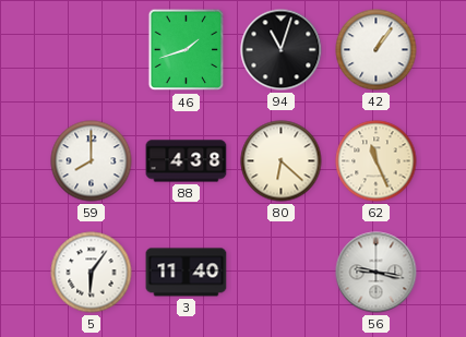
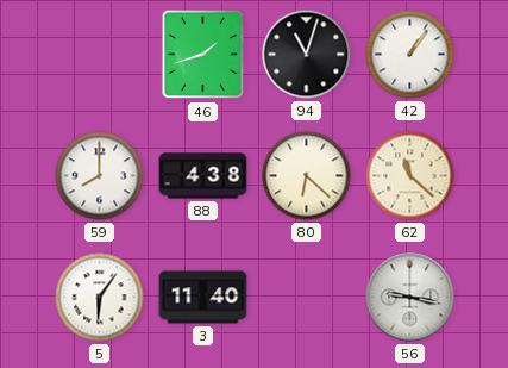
62: 11:26 -> 11:22 (410, 176)
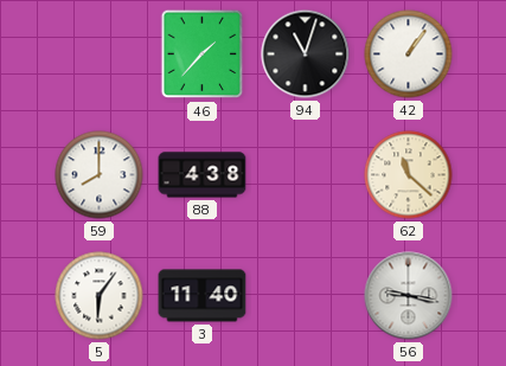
46: 1:42 -> 1:37 (203, 54)
80: 6:22 -> none (307, 176)
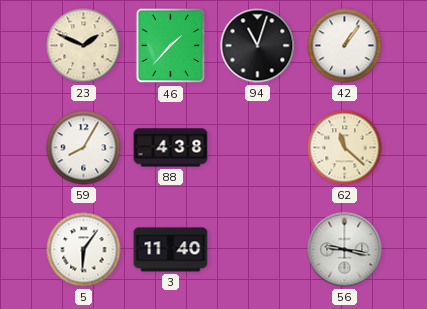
23: none -> 1:49 (84, 46)
59: 8:00 -> 8:05 (84, 148)
